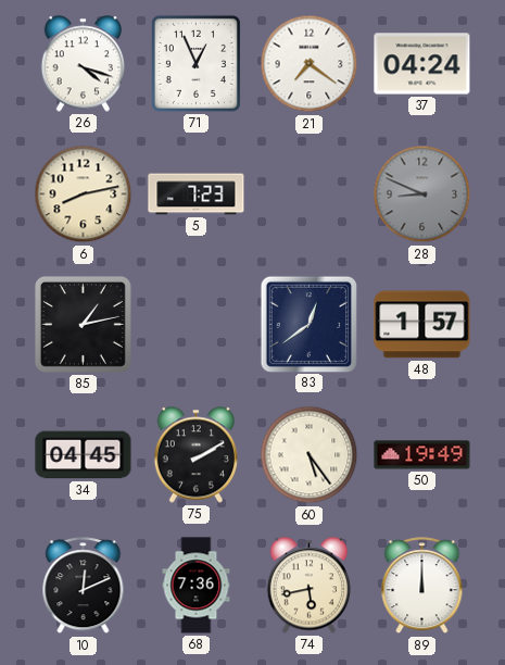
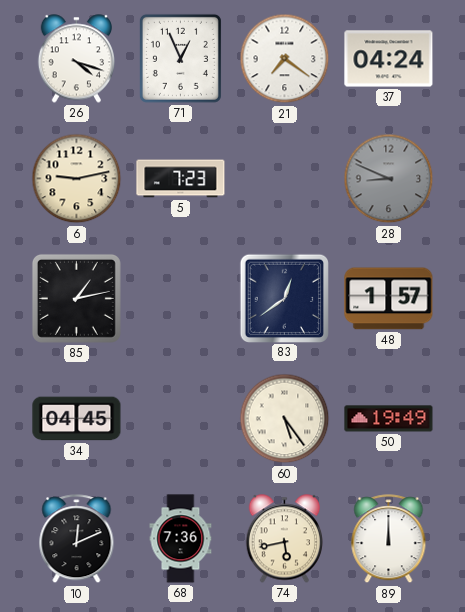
6: 8:13 -> 9:13 (77, 179)
75: 2:10 -> none (195, 455)
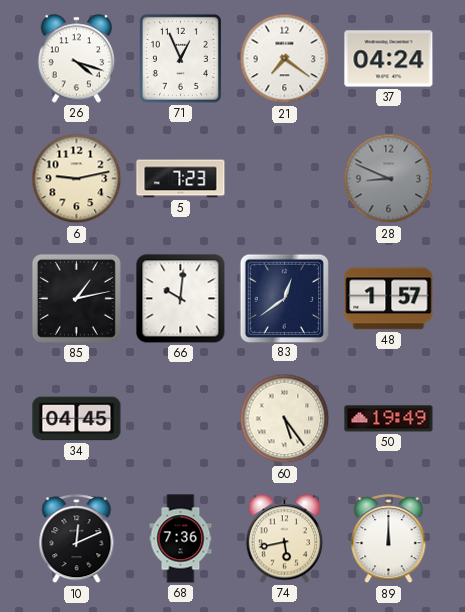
66: none -> 10:01 (181, 299)
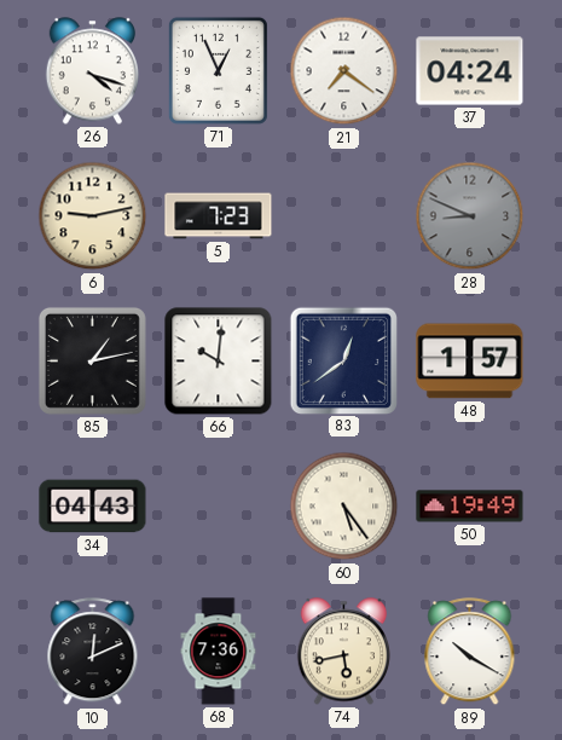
34: 04:45 -> 04:43 (93, 507)
89: 12:00 -> 10:20 (470, 652)
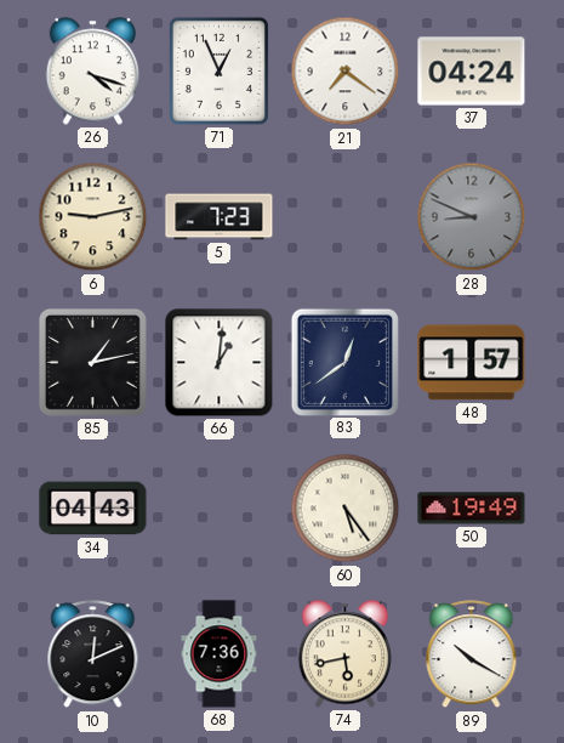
66: 10:01 -> 1:01 (220, 363)
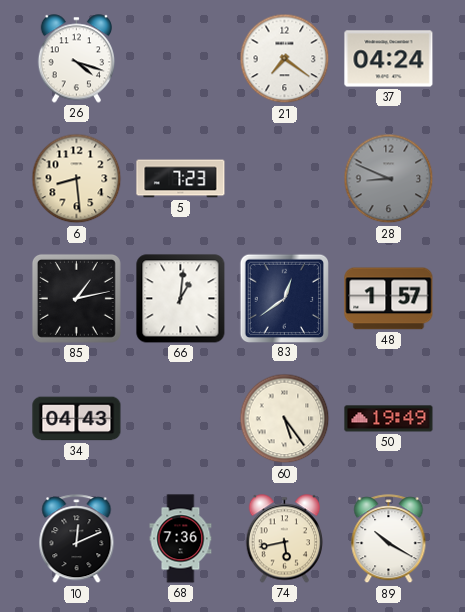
71: 12:56 -> none (218, 70)
6: 9:13 -> 8:29 (77, 179)
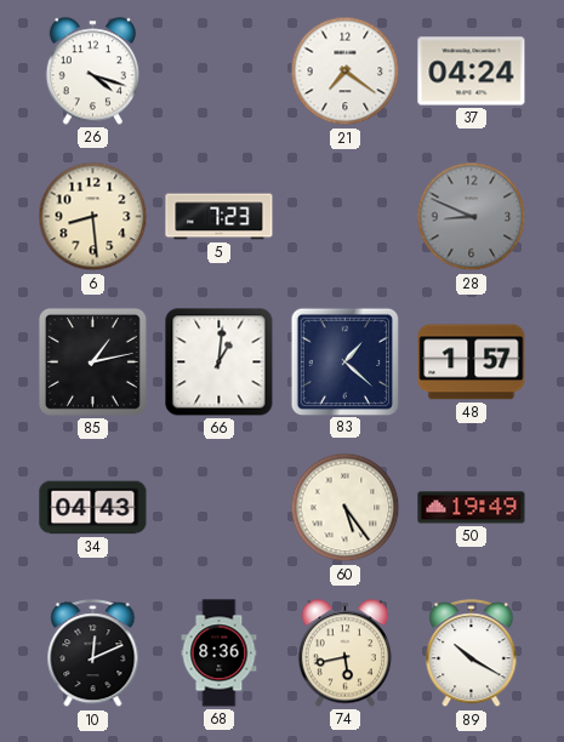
83: 12:39 -> 1:22 (344, 361)
68: 7:36 -> 8:36 (220, 653)
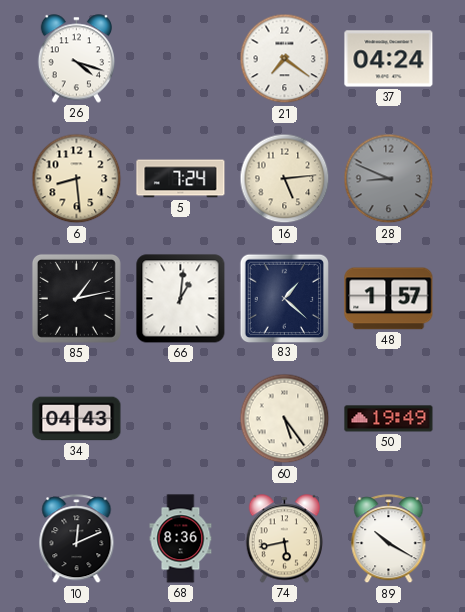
5: 7:23 -> 7:24 (181, 179)
16: none -> 5:14 (285, 179)
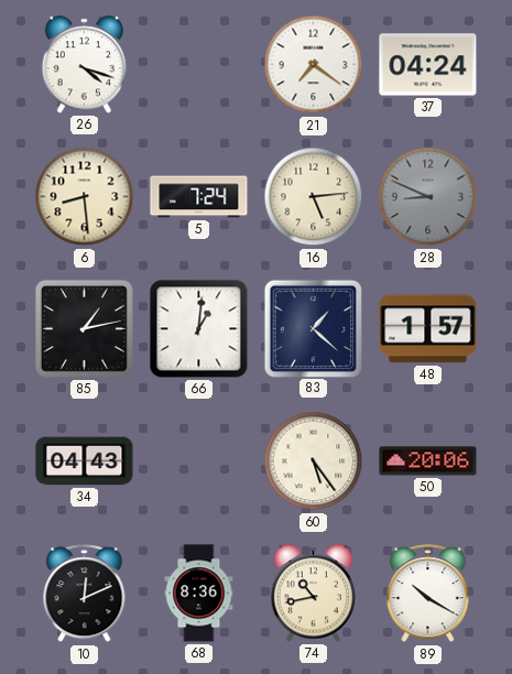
50: 19:49 -> 20:06 (428, 461)
74: 5:43 -> 10:43 (313, 594)
